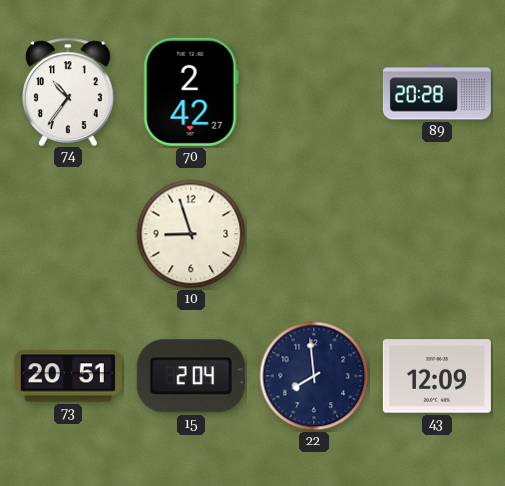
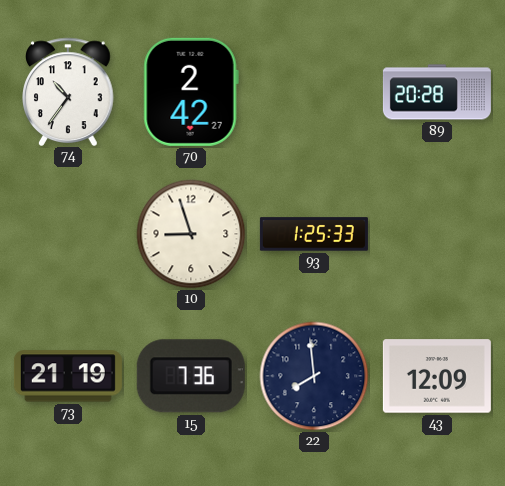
93: none -> 1:25 (314, 234)
73: 20:51 -> 21:19 (68, 376)
15: 2:04 -> 7:36 (191, 376)
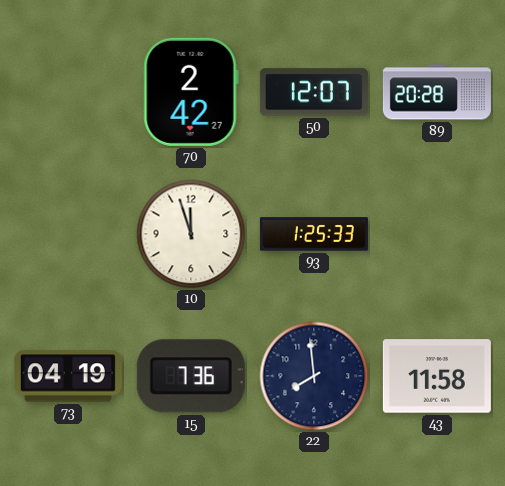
74: 10:36 -> none (69, 91)
50: none -> 12:07 (314, 92)
10: 8:57 -> 11:57 (191, 234)
73: 21:19 -> 04:19 (68, 376)
43: 12:09 -> 11:58 (437, 376)
